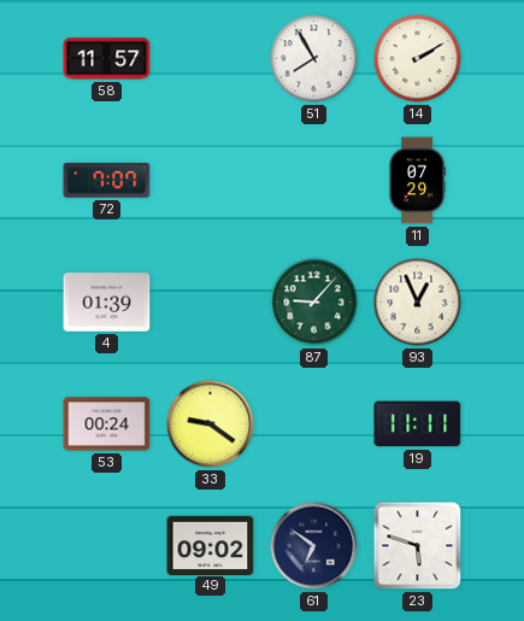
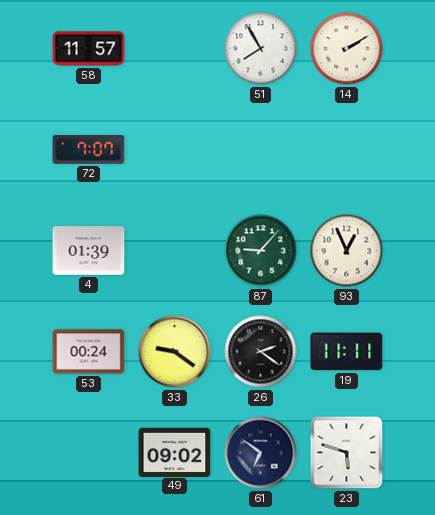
11: 07:29 -> none (417, 181)
26: none -> 2:21 (261, 352)
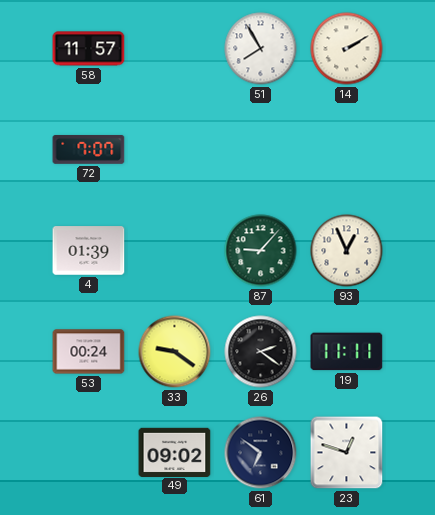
23: 5:48 -> 12:48 (347, 453)
